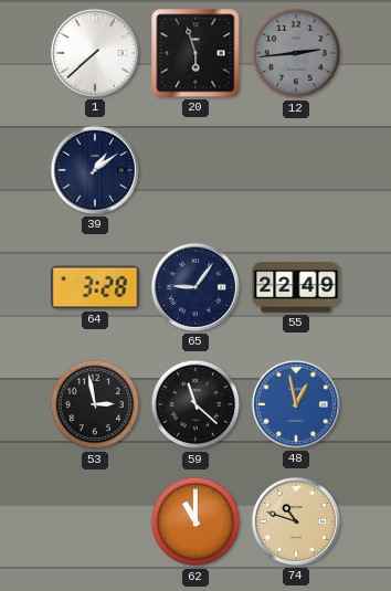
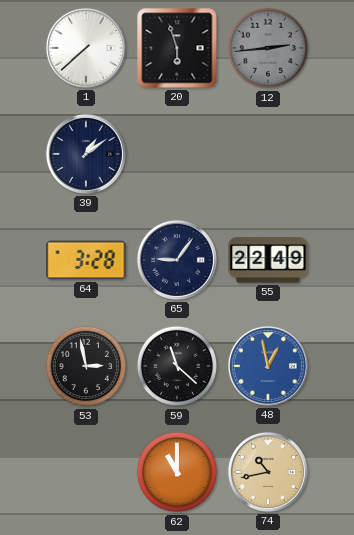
74: 10:48 -> 10:43 (268, 472)
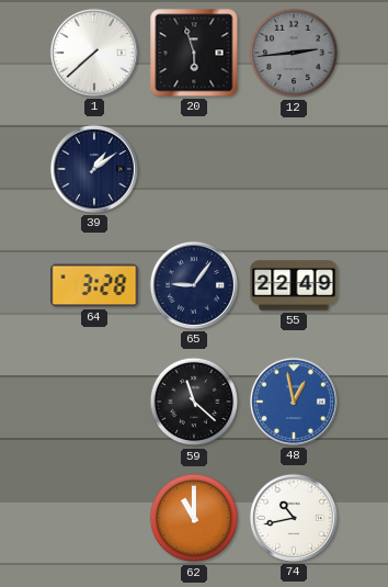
53: 2:58 -> none (86, 366)
74 dial: champagne -> white (294, 518)
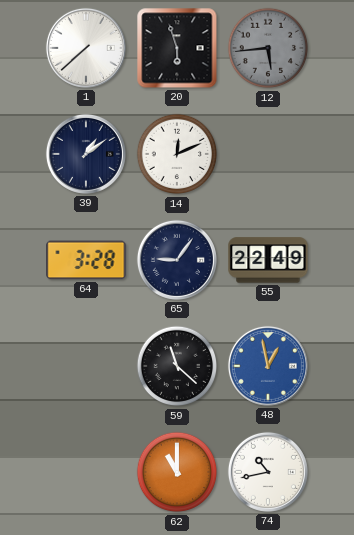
12: 2:44 -> 5:44 (268, 48)
14: none -> 12:11 (177, 154)
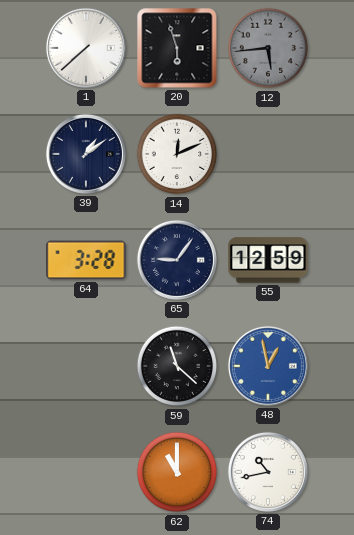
55: 22:49 -> 12:59 (268, 260)
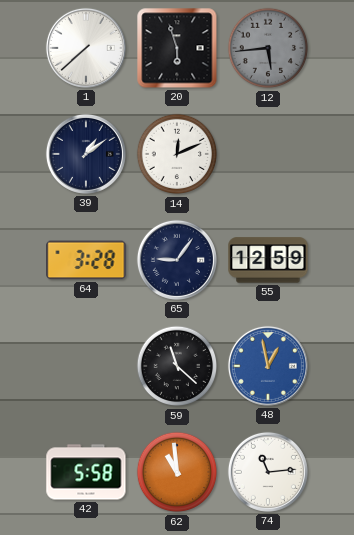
42: none -> 5:58 (86, 472)
62: 11:00 -> 10:59 (177, 472)
74: 10:43 -> 11:14 (268, 472)
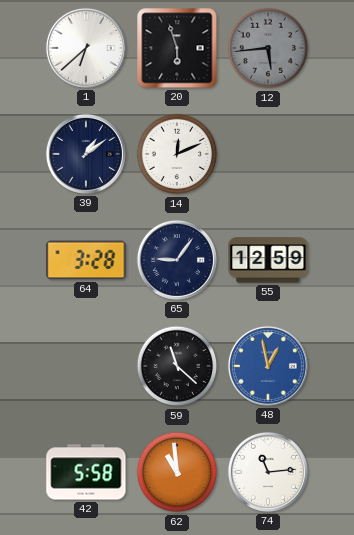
1: 7:38 -> 6:38 (86, 48)
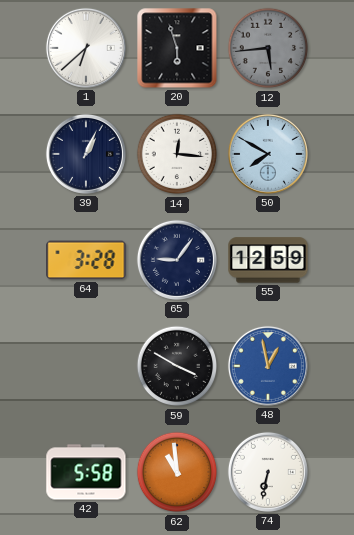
39: 1:09 -> 1:04 (86, 154)
14: 12:11 -> 12:16 (177, 154)
50: none -> 7:50 (268, 154)
59: 11:22 -> 3:50 (177, 366)
74: 11:14 -> 6:32 (268, 472)
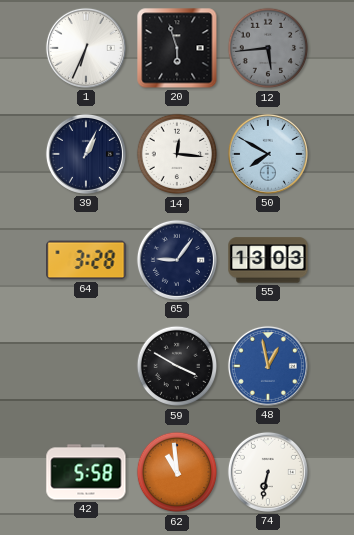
1: 6:38 -> 6:34 (86, 48)
55: 12:59 -> 13:03 (268, 260)
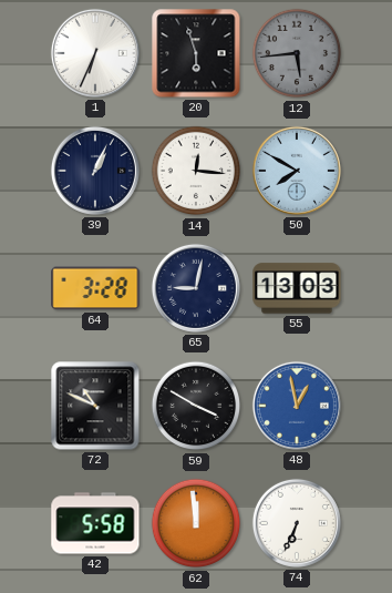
65: 9:06 -> 9:02 (196, 288)
72: none -> 10:49 (95, 406)
62: 10:59 -> 11:59 (196, 523)
74: 6:32 -> 6:34 (297, 523)
